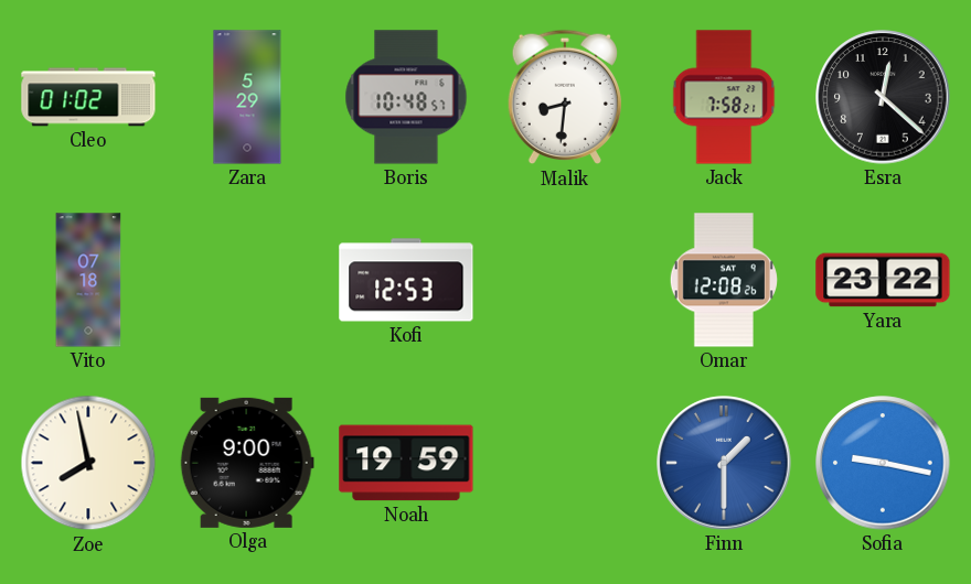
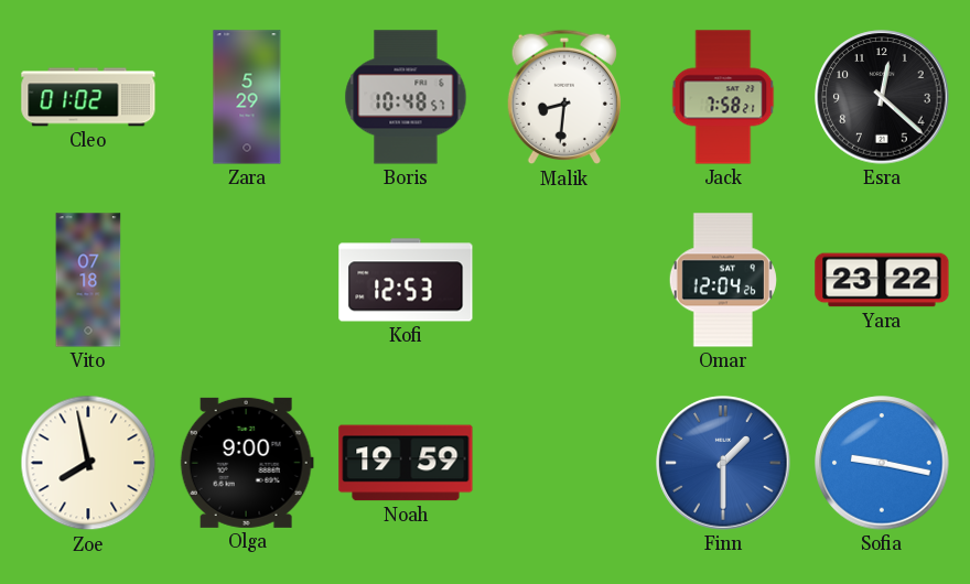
Omar: 12:08 -> 12:04 (723, 280)
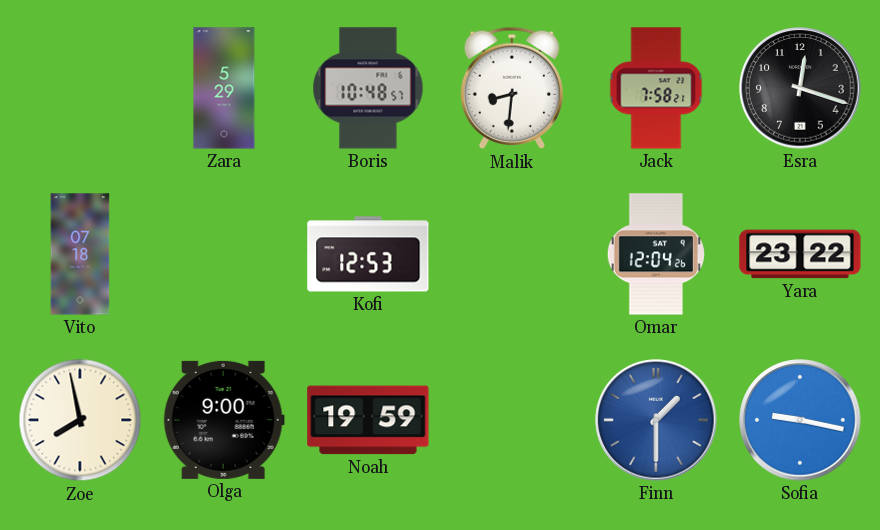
Cleo: 01:02 -> none (88, 97)
Esra: 12:22 -> 12:18 (800, 88)
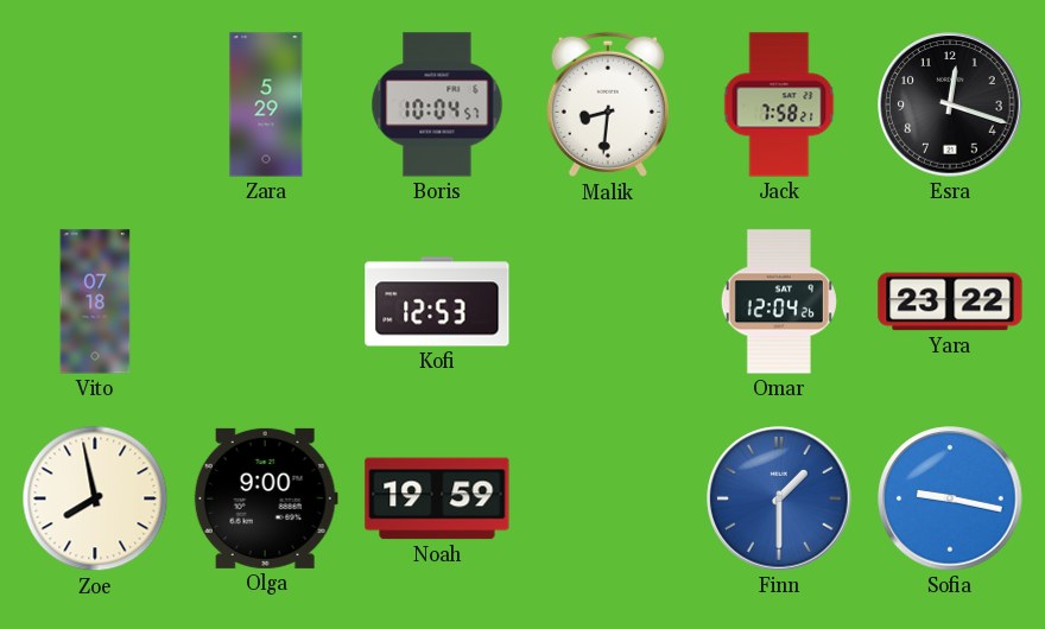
Boris: 10:48 -> 10:04 (437, 104)
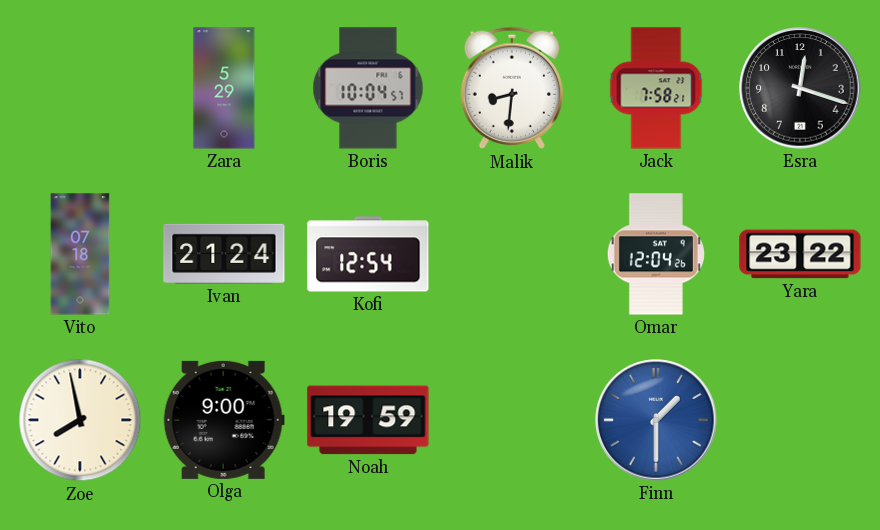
Ivan: none -> 21:24 (224, 254)
Kofi: 12:53 -> 12:54 (368, 254)
Sofia: 9:17 -> none (950, 498)
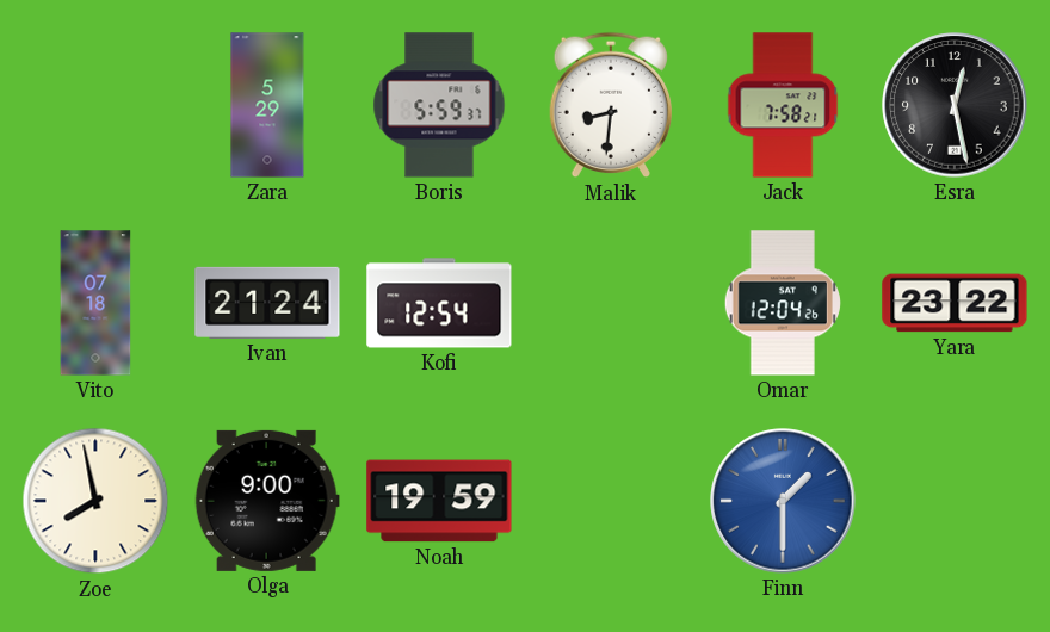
Boris: 10:04 -> 5:59 (439, 105)
Esra: 12:18 -> 12:28 (955, 105)
